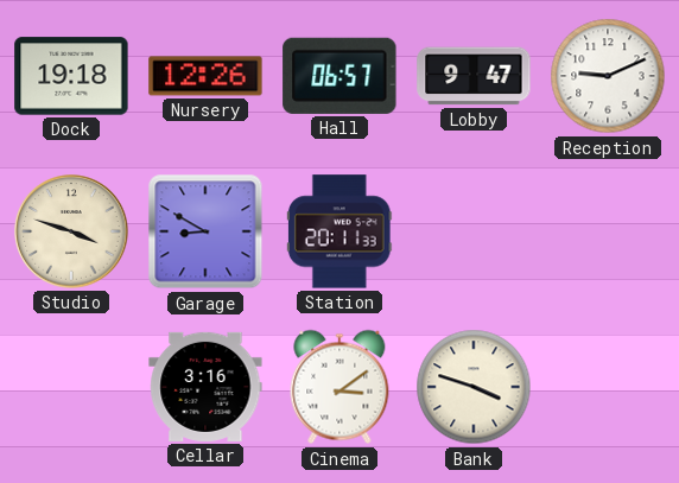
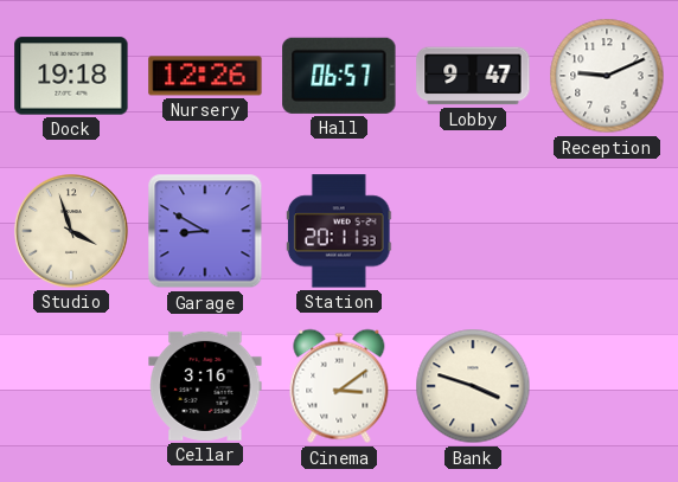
Studio: 3:48 -> 3:57 (71, 231)
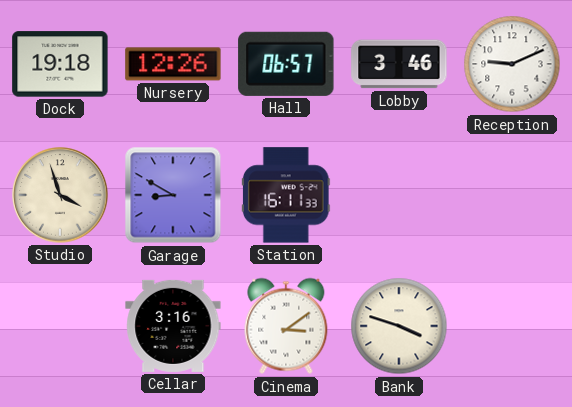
Lobby: 9:47 -> 3:46 (399, 64)
Station: 20:11 -> 16:11 (286, 195)
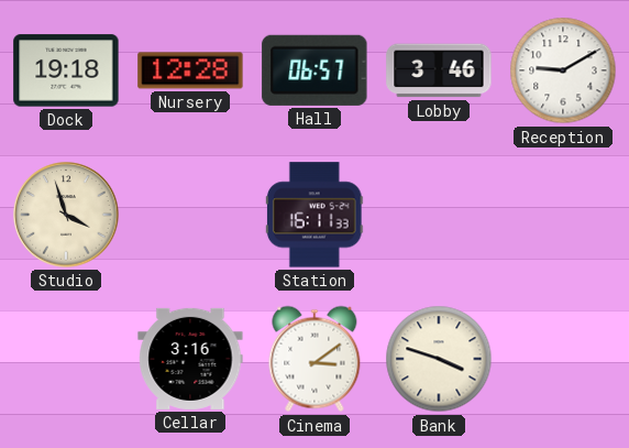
Nursery: 12:26 -> 12:28 (190, 70)
Reception: 9:11 -> 9:10 (563, 70)
Garage: 8:50 -> none (173, 195)
